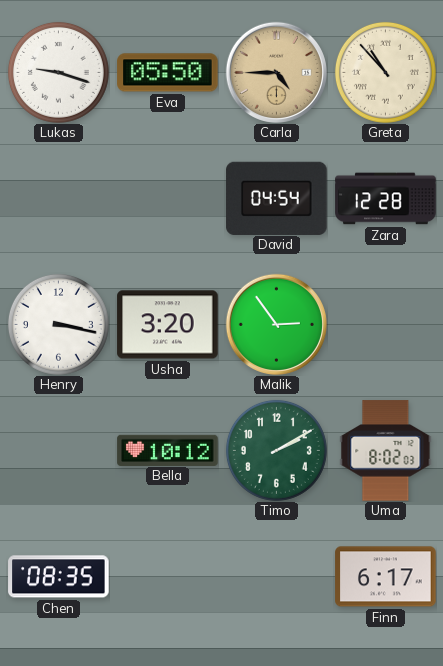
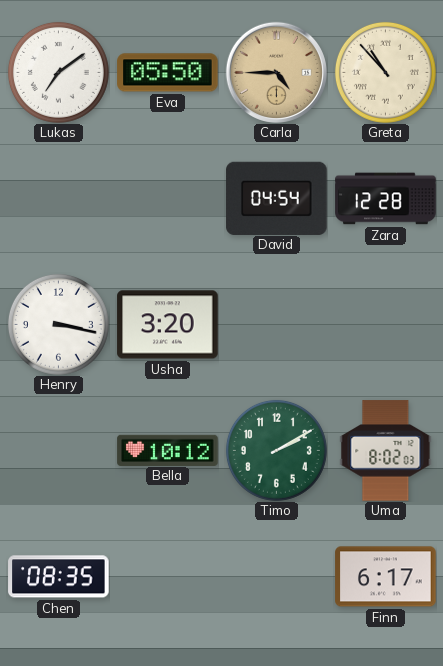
Lukas: 9:18 -> 7:09 (58, 72)
Malik: 2:54 -> none (276, 324)
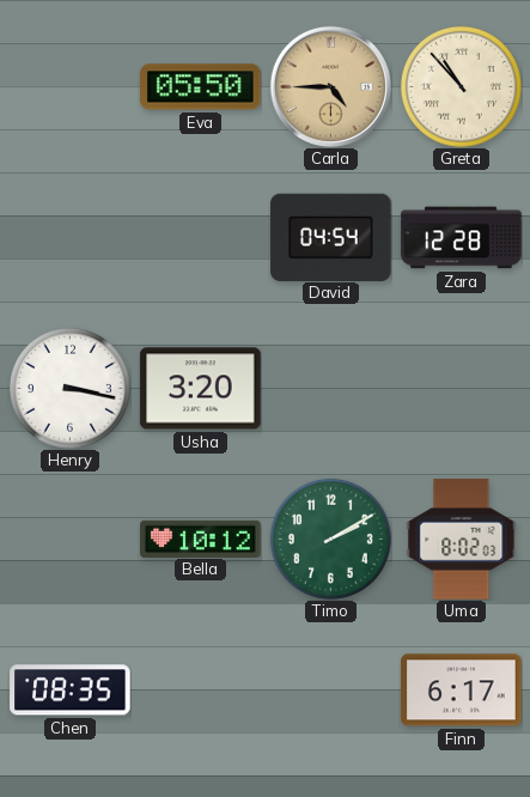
Lukas: 7:09 -> none (58, 72)
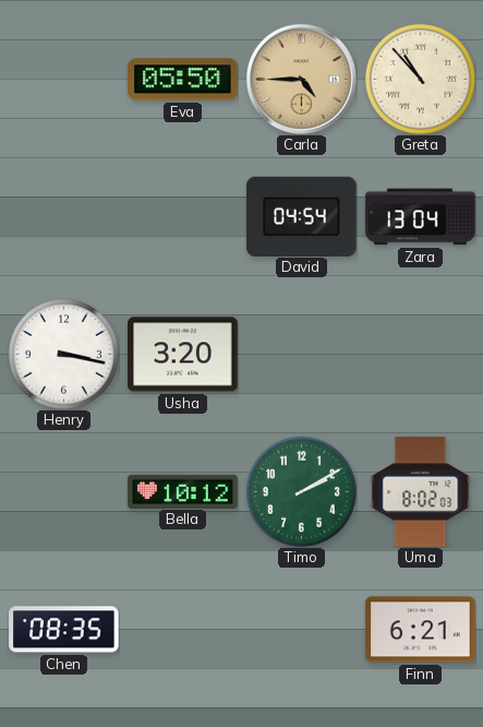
Zara: 12:28 -> 13:04 (421, 217)
Finn: 6:17 -> 6:21 (421, 630)
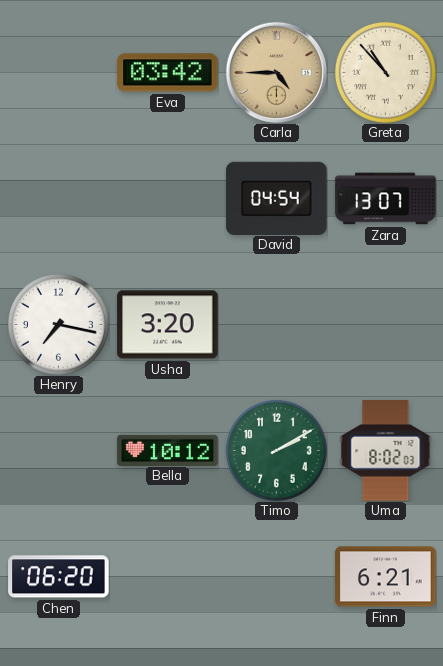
Eva: 05:50 -> 03:42 (168, 73)
Zara: 13:04 -> 13:07 (386, 199)
Henry: 3:17 -> 7:17 (58, 324)
Chen: 08:35 -> 06:20 (59, 577)
